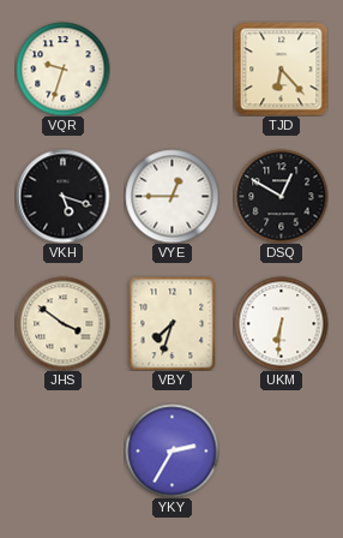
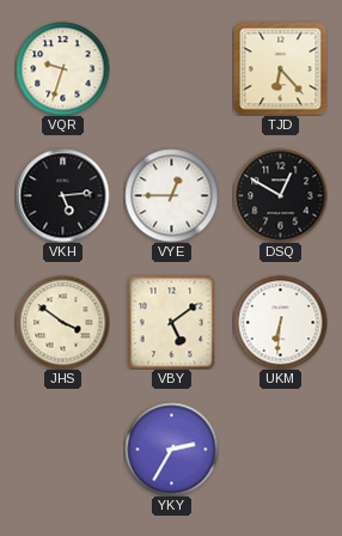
VKH: 5:18 -> 5:14 (62, 195)
VBY: 7:33 -> 5:09 (172, 322)
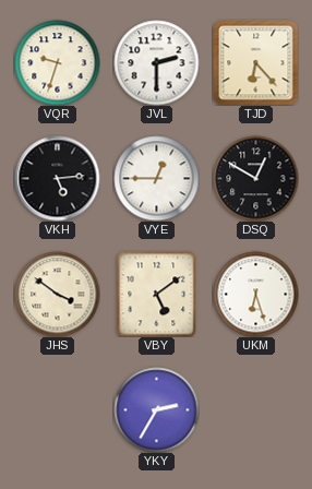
JVL: none -> 2:30 (156, 62)
UKM: 6:31 -> 6:27 (255, 294)
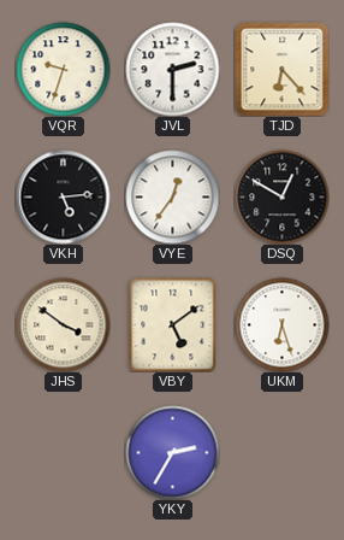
VYE: 12:45 -> 12:36 (172, 196)
